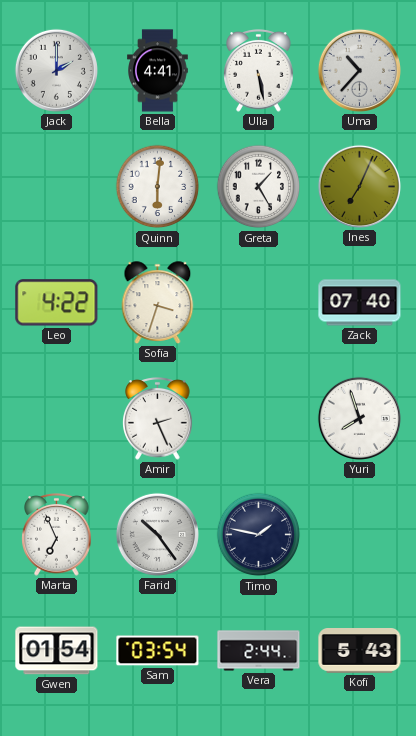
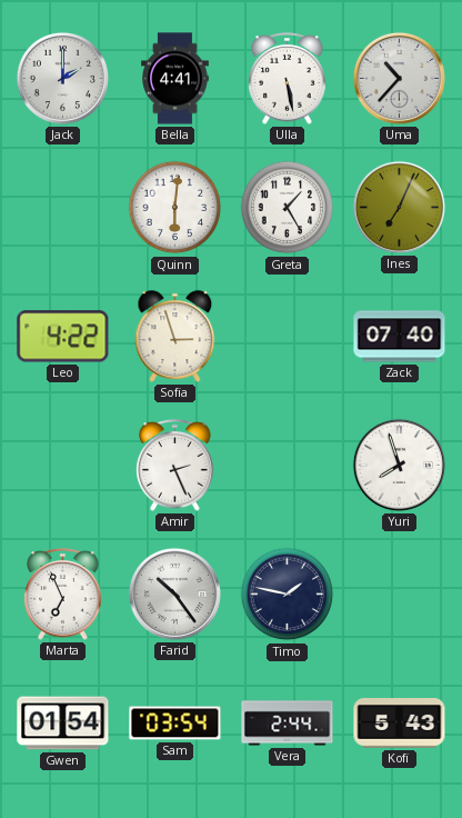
Sofia: 3:33 -> 2:57 (175, 337)
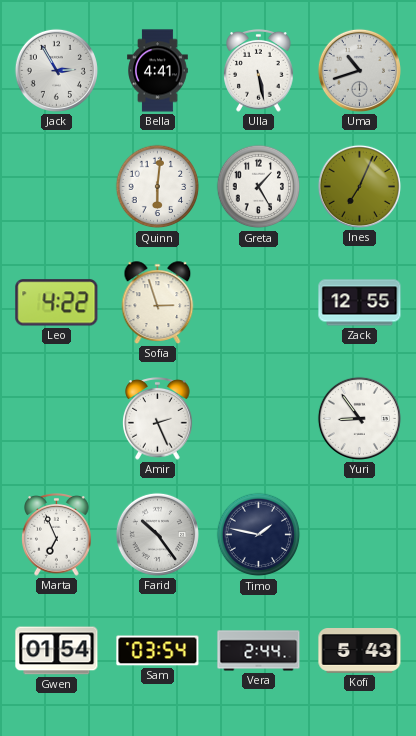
Jack: 2:00 -> 2:55 (56, 70)
Uma: 10:37 -> 10:42 (359, 70)
Zack: 07:40 -> 12:55 (360, 303)
Yuri: 7:57 -> 8:54 (359, 418)
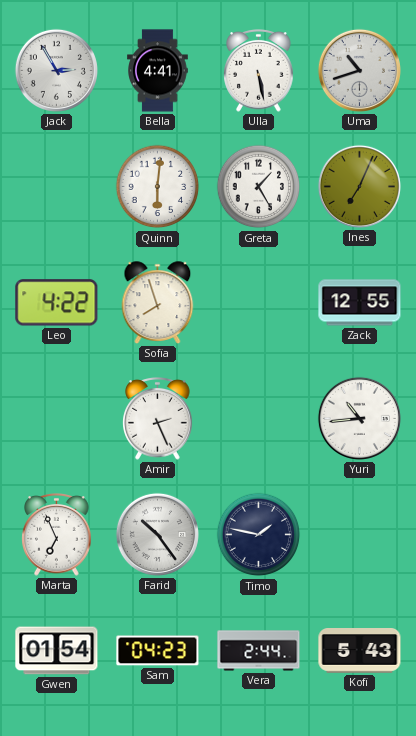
Sofia: 2:57 -> 7:57 (158, 303)
Yuri: 8:54 -> 10:44 (359, 418)
Sam: 03:54 -> 04:23 (158, 651)
